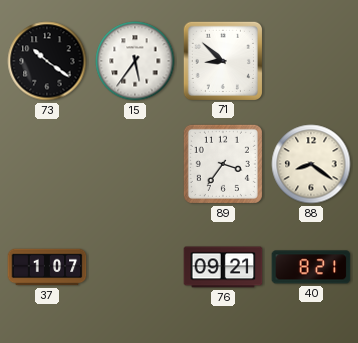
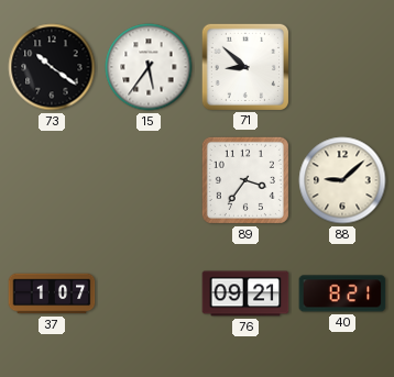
88: 8:21 -> 9:08 (342, 180)
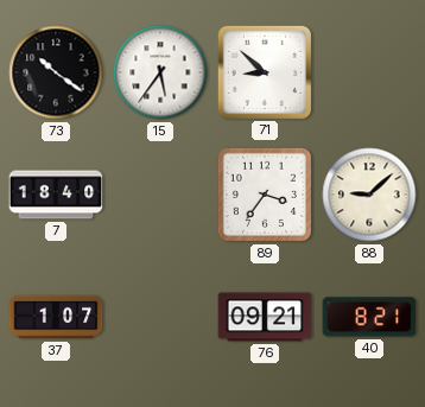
7: none -> 18:40 (56, 195)
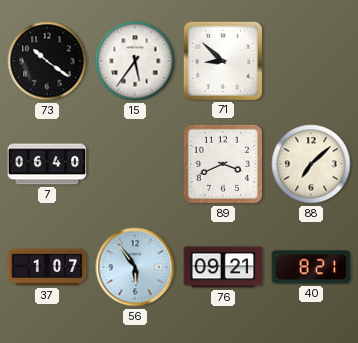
7: 18:40 -> 06:40 (47, 164)
89: 3:36 -> 3:41 (223, 164)
88: 9:08 -> 7:08 (311, 164)
56: none -> 5:54 (135, 267)
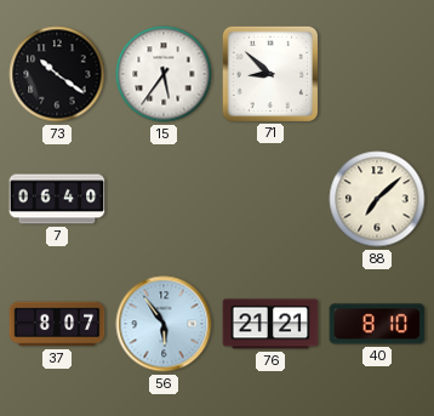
89: 3:41 -> none (223, 164)
37: 1:07 -> 8:07 (57, 324)
76: 09:21 -> 21:21 (270, 324)
40: 8:21 -> 8:10 (377, 324)
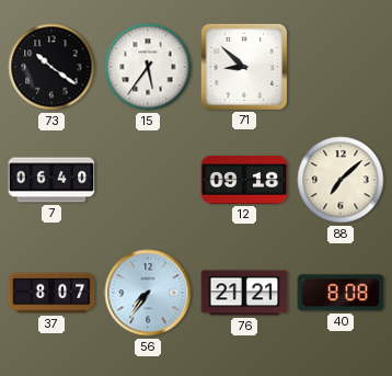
12: none -> 09:18 (244, 181)
56: 5:54 -> 7:36 (148, 293)
40: 8:10 -> 8:08 (341, 293)
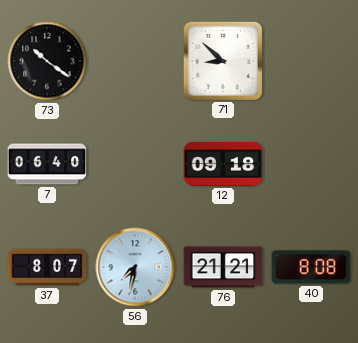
15: 5:36 -> none (148, 67)
88: 7:08 -> none (341, 180)
56: 7:36 -> 7:32 (135, 267)
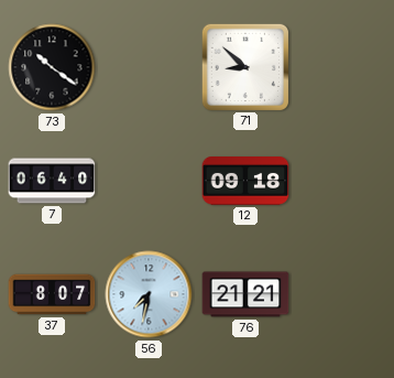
40: 8:08 -> none (311, 267)
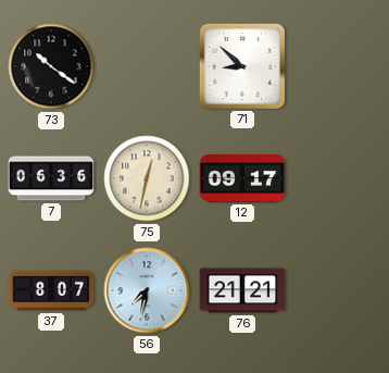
7: 06:40 -> 06:36 (51, 178)
75: none -> 12:32 (147, 178)
12: 09:18 -> 09:17 (242, 179)
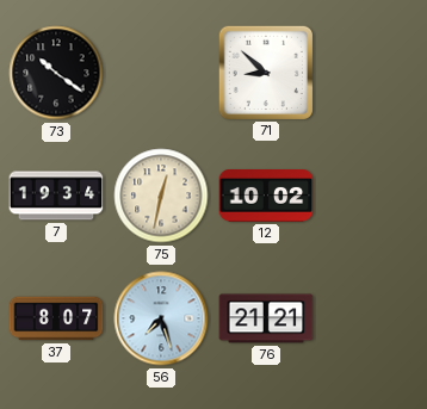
7: 06:36 -> 19:34 (56, 196)
12: 09:17 -> 10:02 (266, 197)
56: 7:32 -> 7:27 (161, 318)
